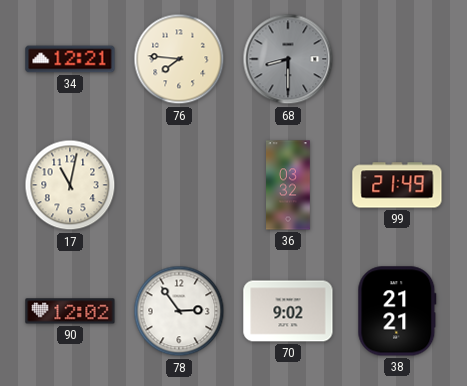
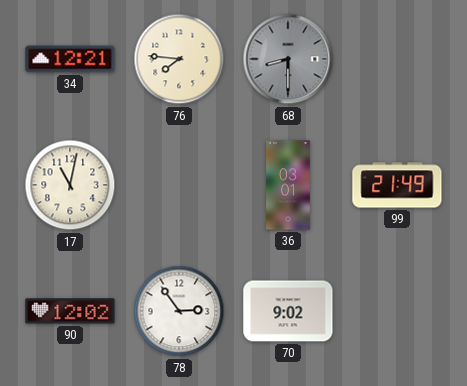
36: 03:32 -> 03:01 (289, 185)
38: 21:21 -> none (397, 311)
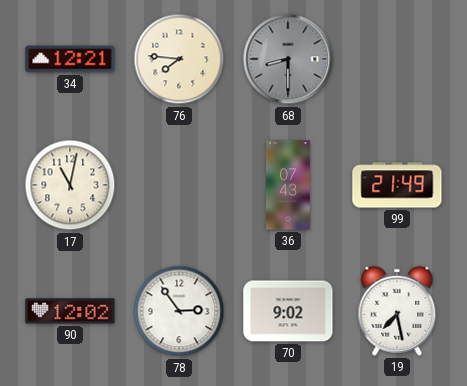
36: 03:01 -> 07:43 (289, 185)
19: none -> 7:28 (397, 311)
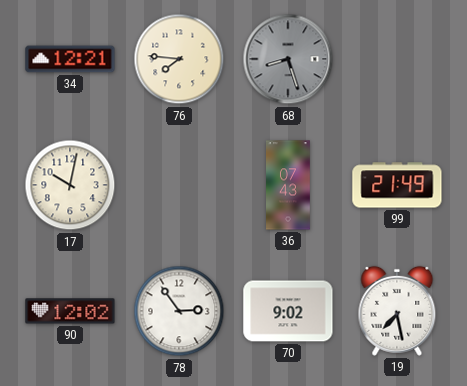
68: 8:30 -> 8:27 (288, 59)
17: 11:02 -> 10:02 (70, 185)
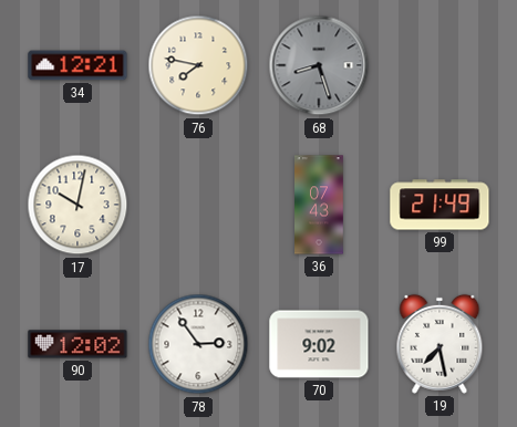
76: 7:46 -> 7:47 (198, 65)
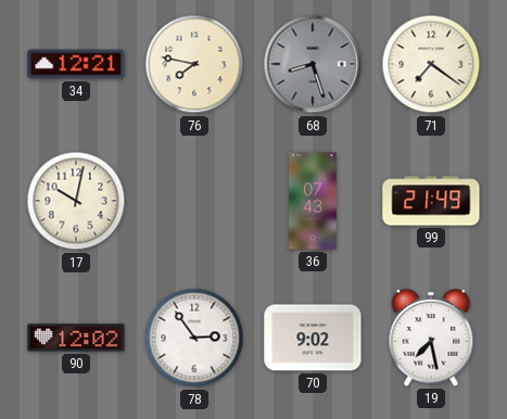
71: none -> 7:21 (431, 64)
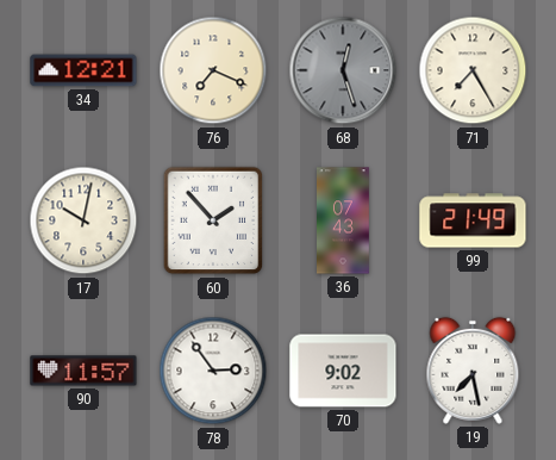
76: 7:47 -> 7:19 (213, 70)
68: 8:27 -> 12:27 (343, 70)
71: 7:21 -> 7:25 (473, 70)
60: none -> 1:53 (213, 220)
90: 12:02 -> 11:57 (83, 371)
